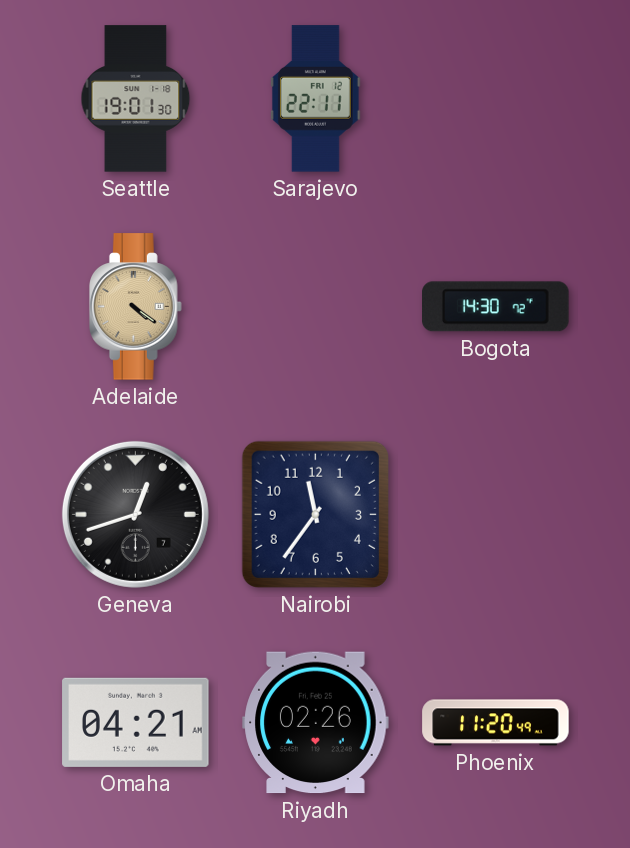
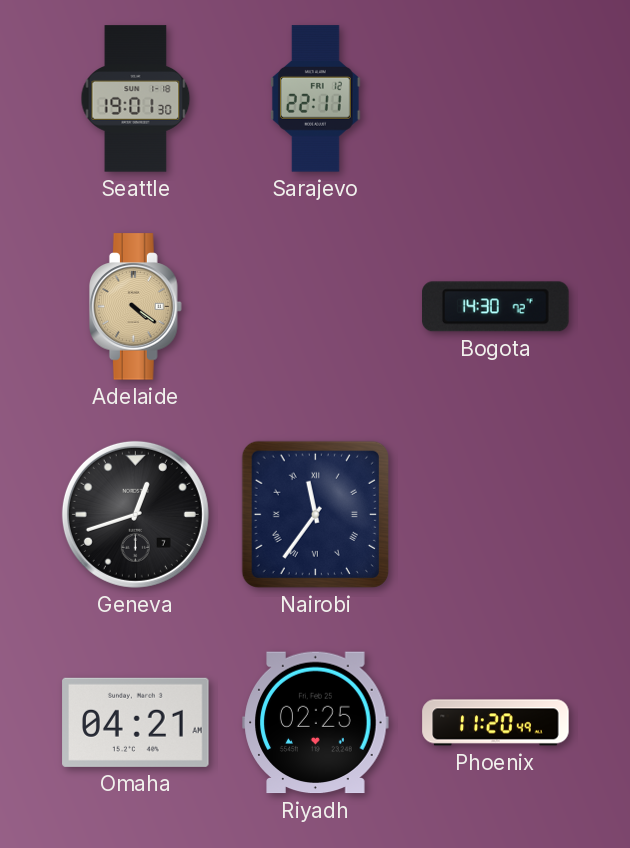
Nairobi numerals: Arabic -> Roman (315, 514)
Riyadh: 02:26 -> 02:25 (316, 723)
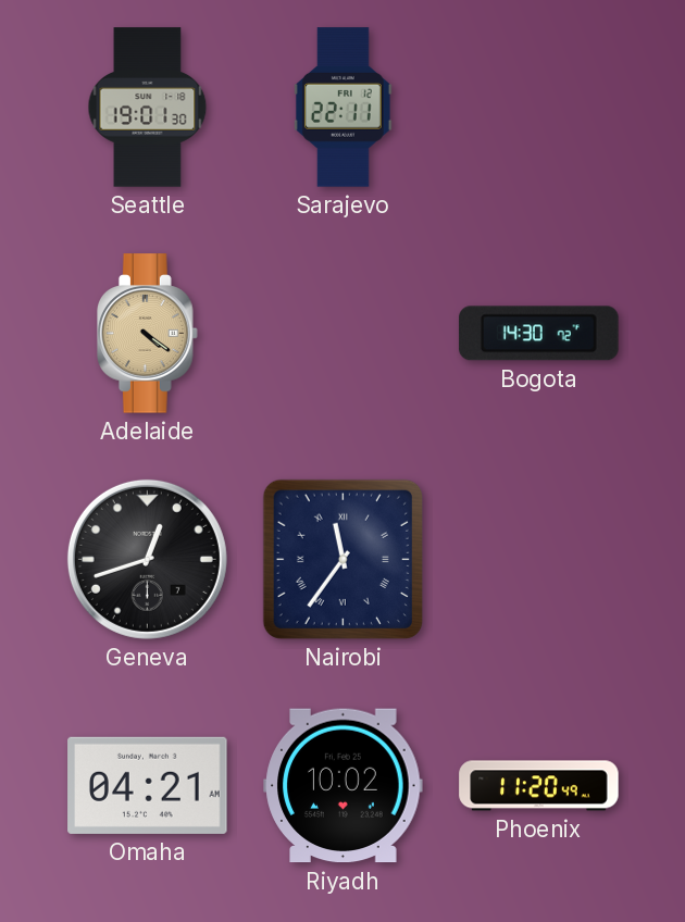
Riyadh: 02:25 -> 10:02 (344, 786)
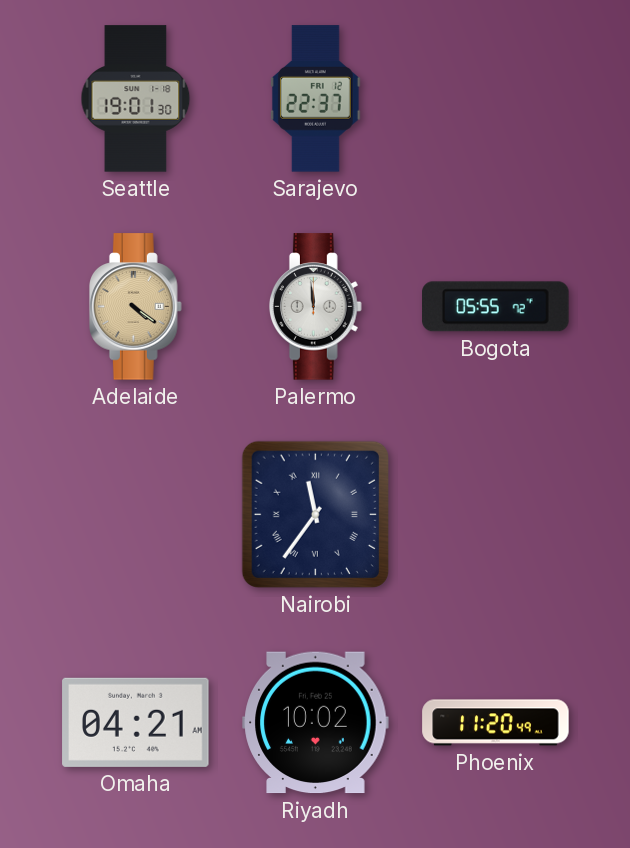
Sarajevo: 22:11 -> 22:37 (315, 99)
Palermo: none -> 11:59 (316, 307)
Bogota: 14:30 -> 05:55 (496, 307)
Geneva: 12:42 -> none (147, 559)
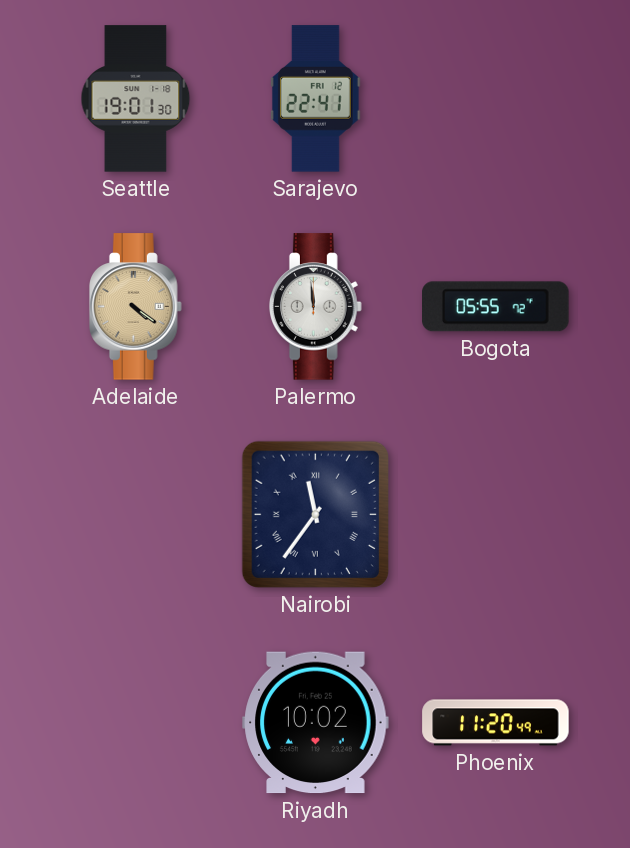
Sarajevo: 22:37 -> 22:41 (315, 99)
Omaha: 04:21 -> none (136, 722)
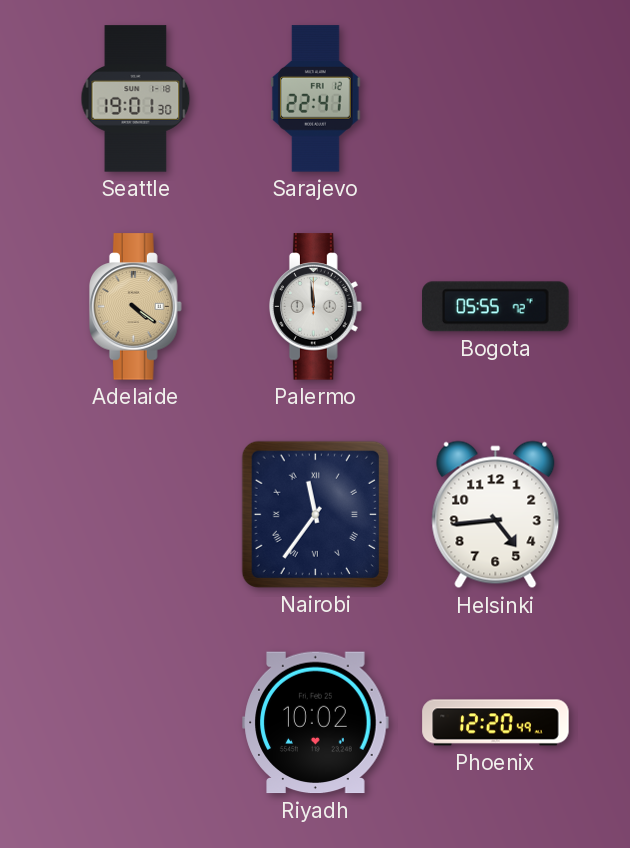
Helsinki: none -> 4:44 (496, 515)
Phoenix: 11:20 -> 12:20 (496, 723)
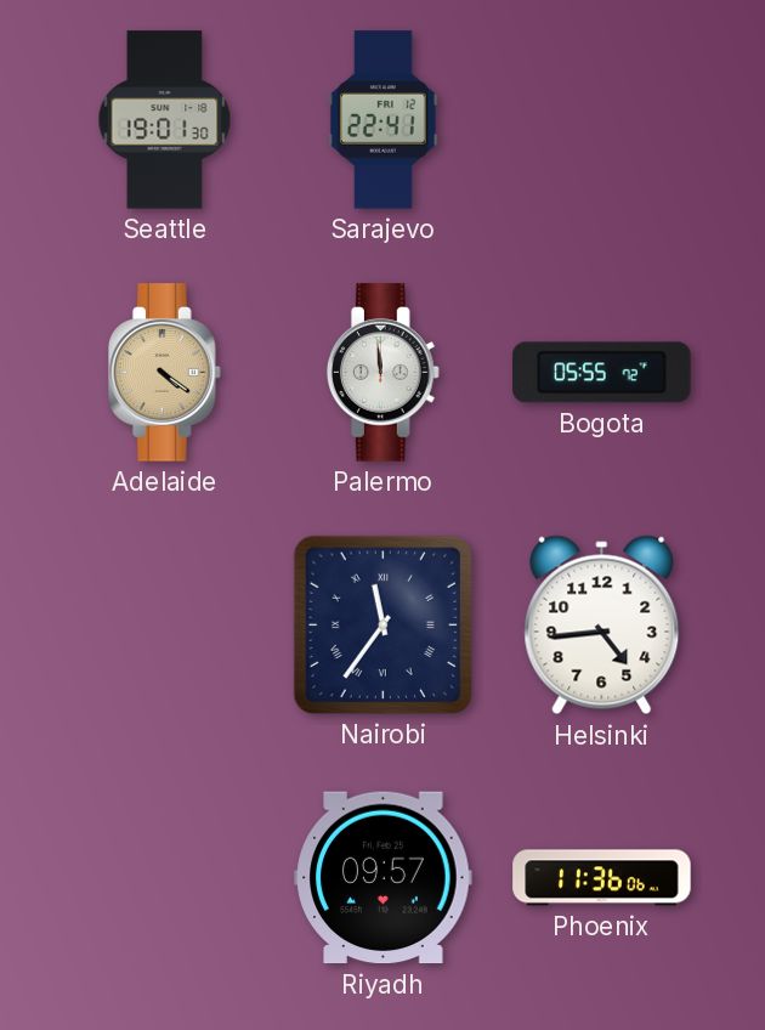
Riyadh: 10:02 -> 09:57 (384, 878)
Phoenix: 12:20 -> 11:36 (602, 878)
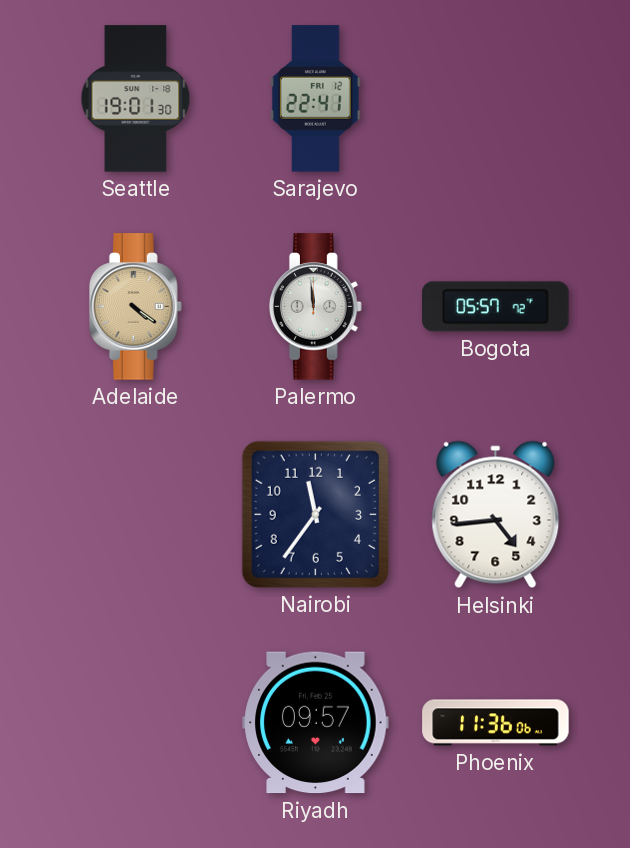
Bogota: 05:55 -> 05:57 (496, 307)
Nairobi numerals: Roman -> Arabic (315, 514)
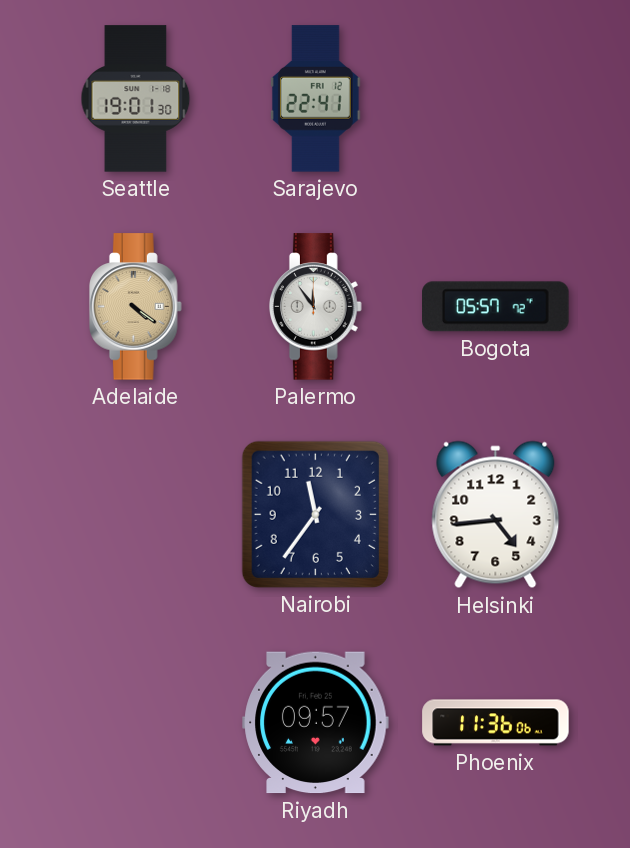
Palermo: 11:59 -> 11:54 (316, 307)
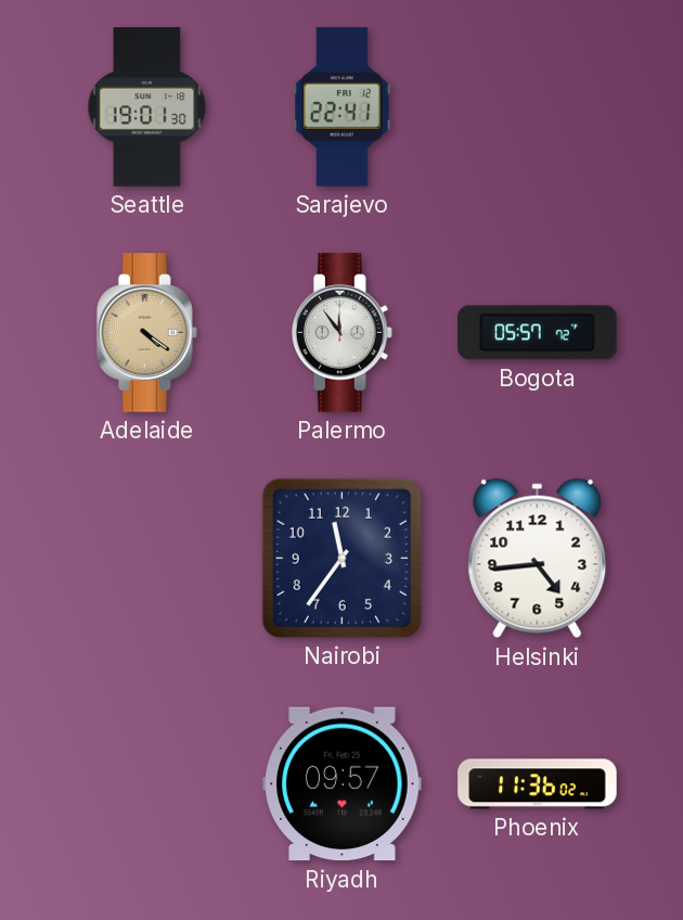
Phoenix: 11:36:06 -> 11:36:02 (538, 784)
